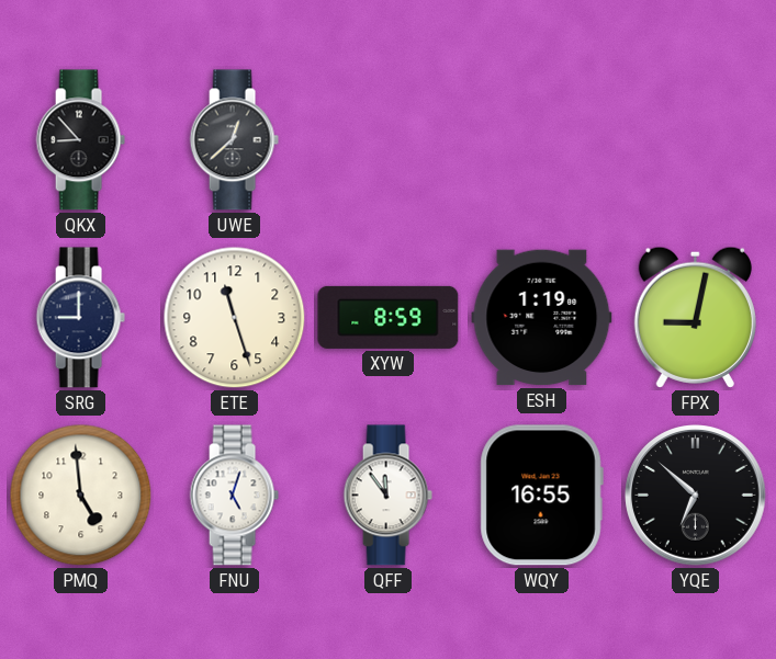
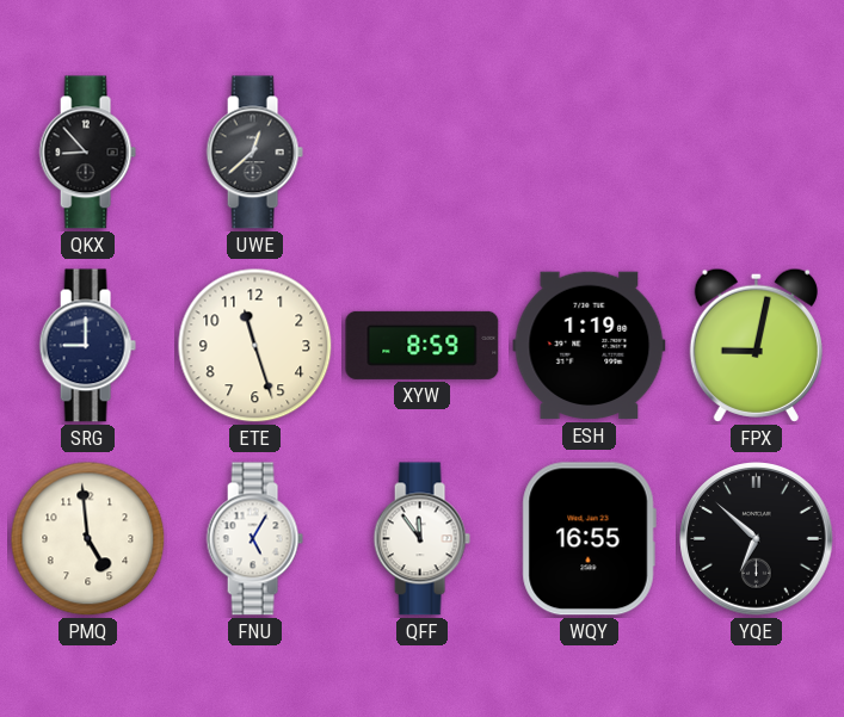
FNU: 5:03 -> 5:05 (254, 539)
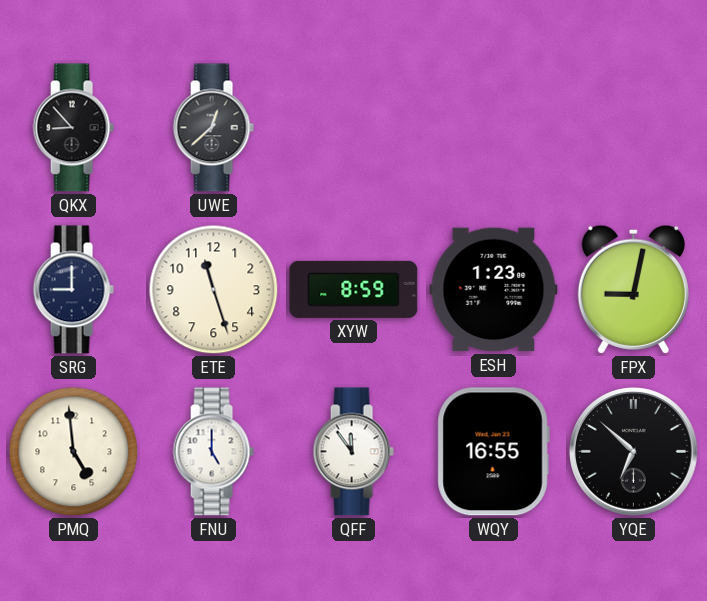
ESH: 1:19 -> 1:23 (494, 290)
FNU: 5:05 -> 5:00 (213, 452)
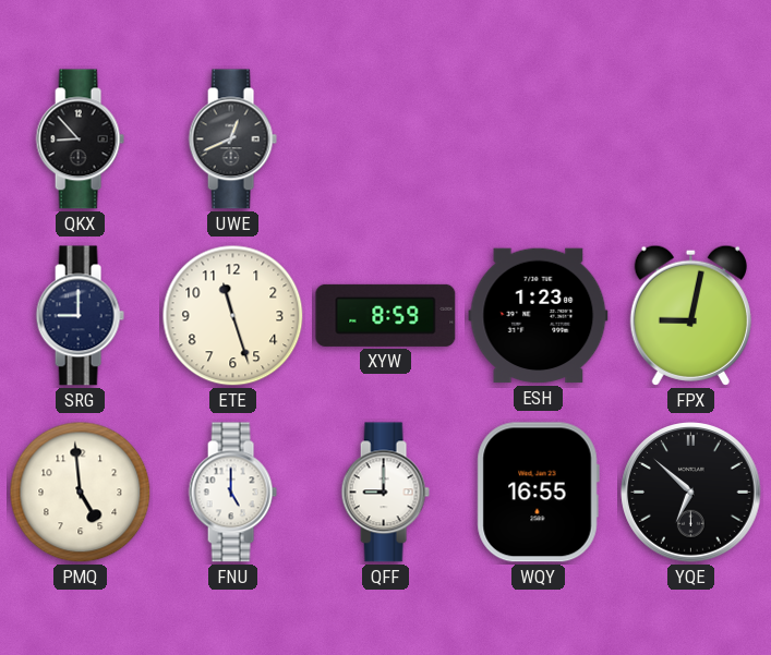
UWE: 12:38 -> 12:41 (232, 140)
QFF: 11:54 -> 9:00 (385, 493)
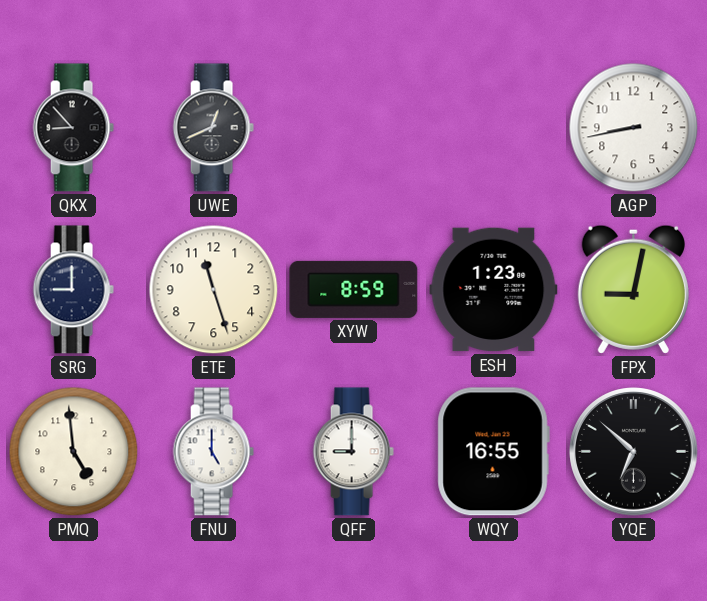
AGP: none -> 8:43 (634, 128)
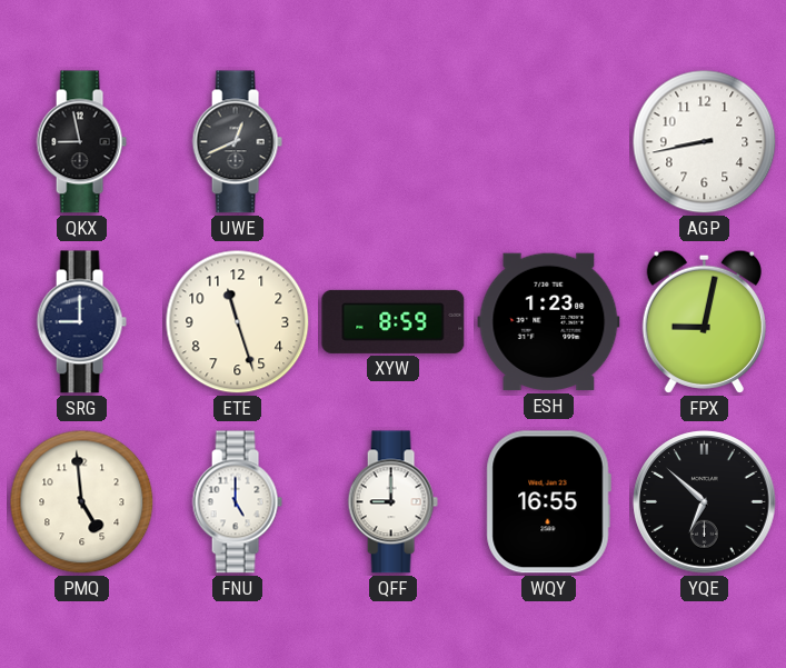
QKX: 8:53 -> 8:58 (81, 142)
